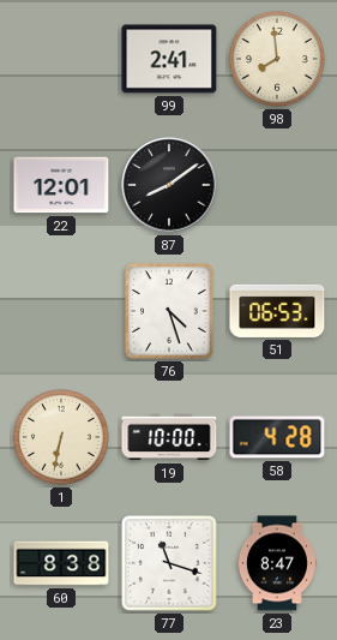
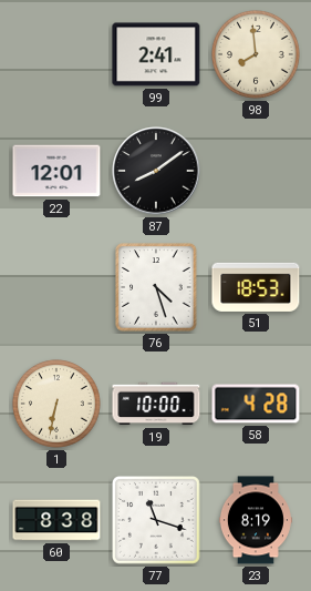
51: 06:53 -> 18:53 (256, 287)
23: 8:47 -> 8:19 (256, 520)
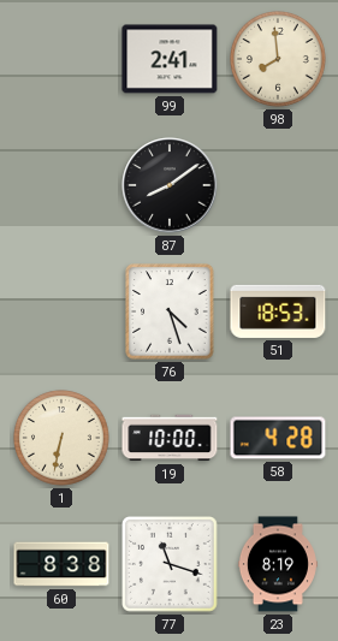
22: 12:01 -> none (56, 171)
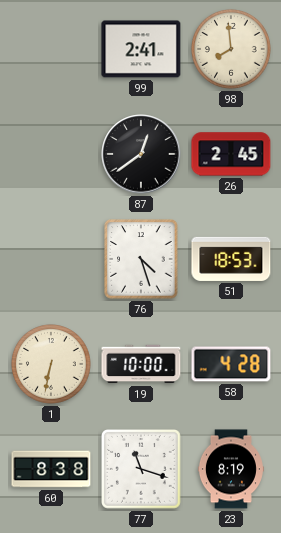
87: 8:09 -> 12:39 (141, 154)
26: none -> 2:45 (231, 154)
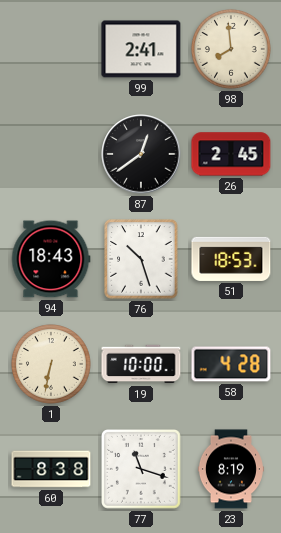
94: none -> 18:43 (51, 259)
76: 4:27 -> 10:27 (141, 259)
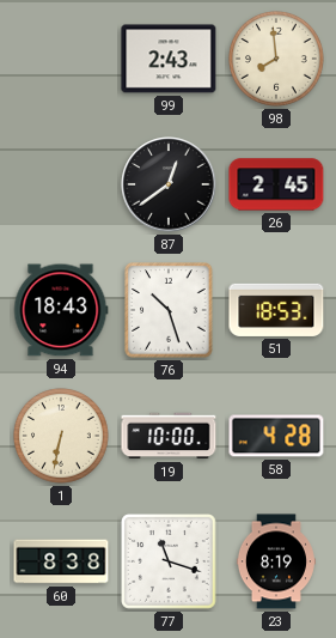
99: 2:41 -> 2:43 (169, 59)
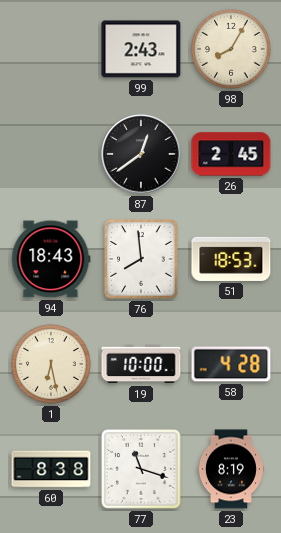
98: 7:59 -> 8:05 (232, 50)
76: 10:27 -> 7:59 (141, 259)
1: 6:32 -> 6:28 (52, 365)
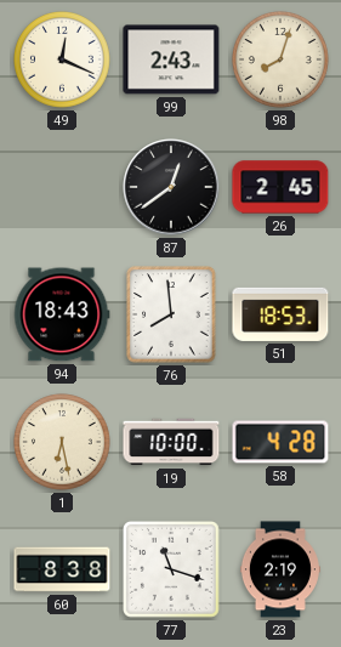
49: none -> 12:19 (63, 61)
98: 8:05 -> 8:03 (282, 61)
23: 8:19 -> 2:19 (280, 569)
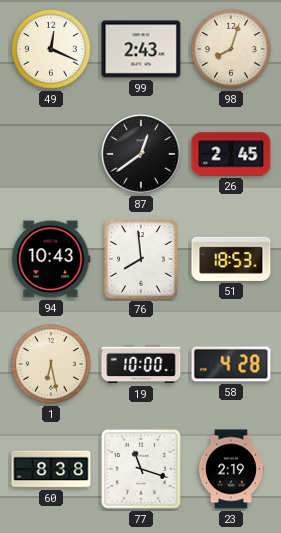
94: 18:43 -> 10:43 (51, 259)
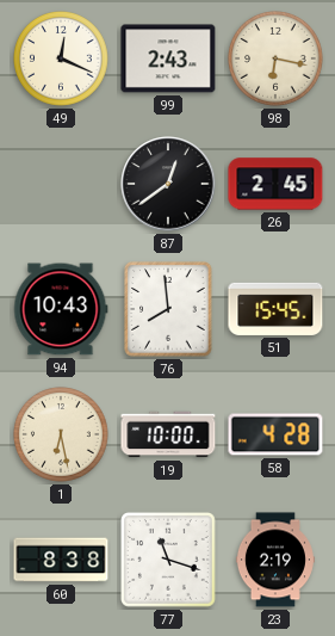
98: 8:03 -> 6:17 (277, 60)
51: 18:53 -> 15:45 (275, 309)
